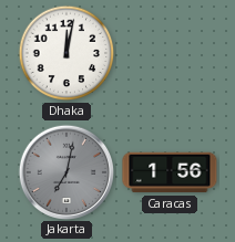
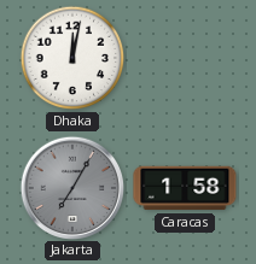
Jakarta: 7:02 -> 7:05 (71, 187)
Caracas: 1:56 -> 1:58 (185, 188)
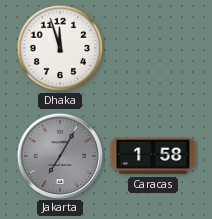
Dhaka: 12:02 -> 11:57 (60, 48)
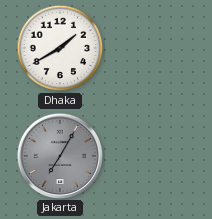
Dhaka: 11:57 -> 1:40 (60, 48)
Caracas: 1:58 -> none (153, 156)
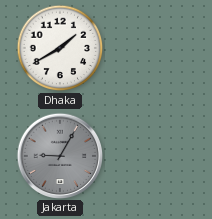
Jakarta: 7:05 -> 9:05 (59, 155)
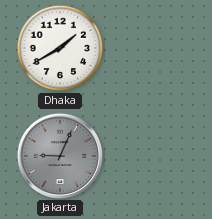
Jakarta: 9:05 -> 9:04 (59, 155)
